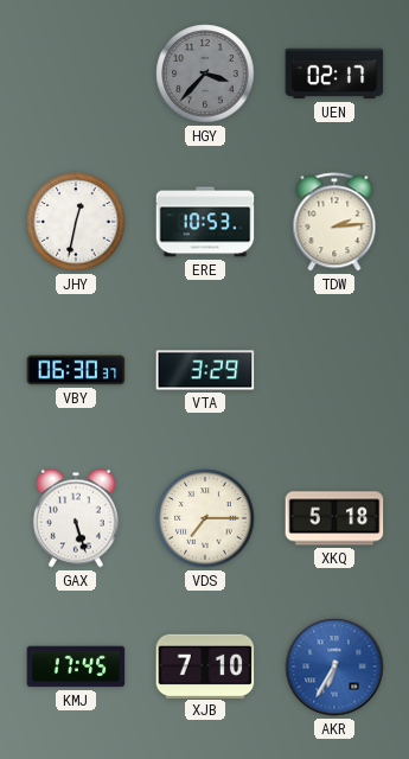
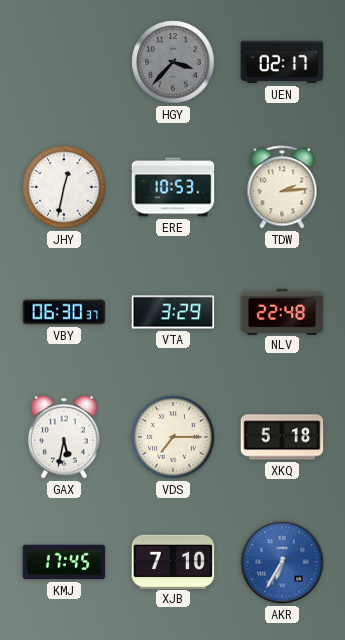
NLV: none -> 22:48 (282, 311)
GAX: 5:27 -> 5:32 (64, 437)
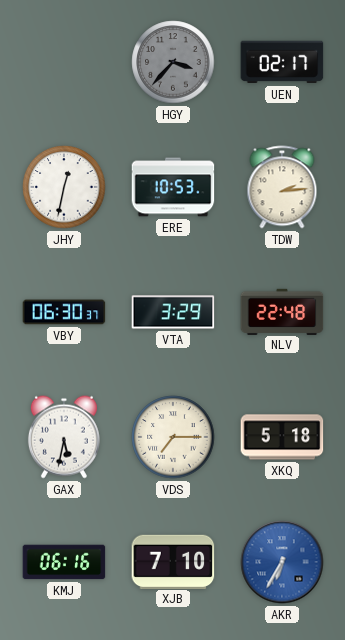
KMJ: 17:45 -> 06:16 (64, 562)
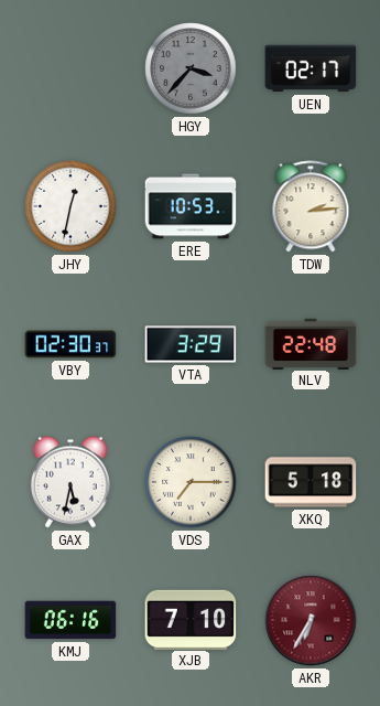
VBY: 06:30 -> 02:30 (70, 344)
AKR dial: blue -> burgundy (311, 620)
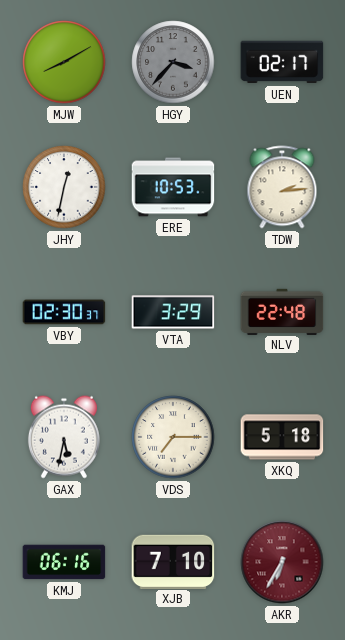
MJW: none -> 8:10 (64, 62)
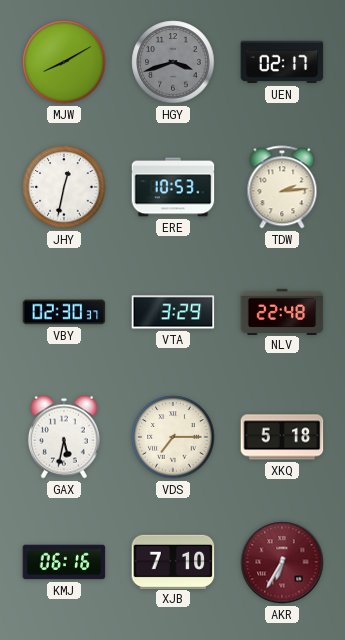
HGY: 3:37 -> 3:42 (173, 62)
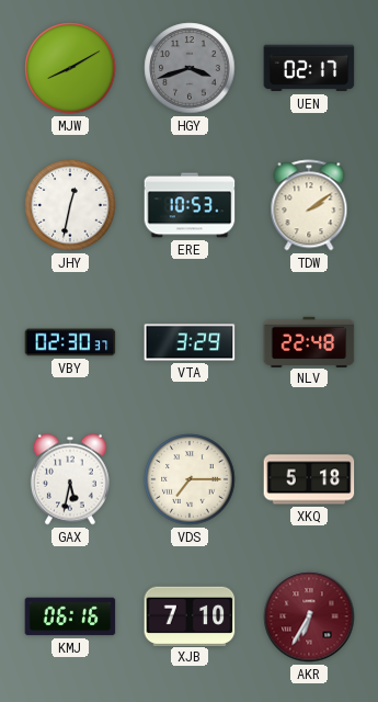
TDW: 2:14 -> 2:09 (309, 205)
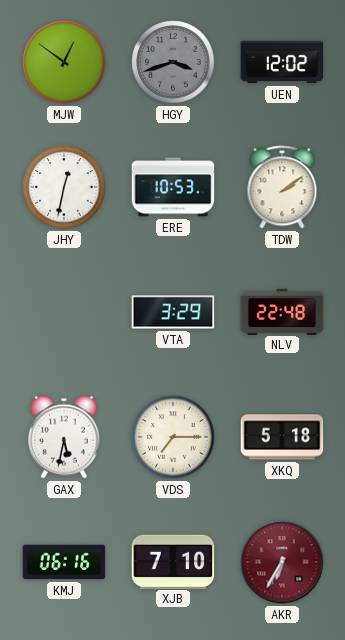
MJW: 8:10 -> 12:51 (64, 62)
UEN: 02:17 -> 12:02 (282, 62)
VBY: 02:30 -> none (70, 342)
